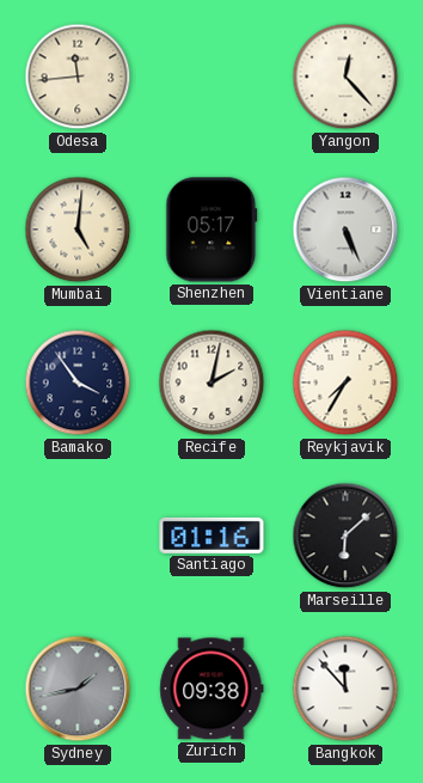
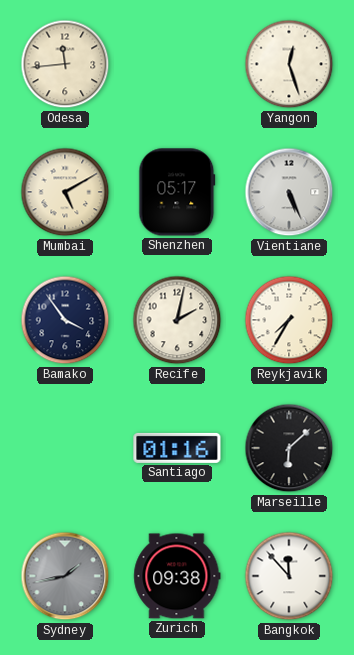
Yangon: 12:23 -> 12:27 (289, 64)
Mumbai: 5:01 -> 5:10 (65, 192)
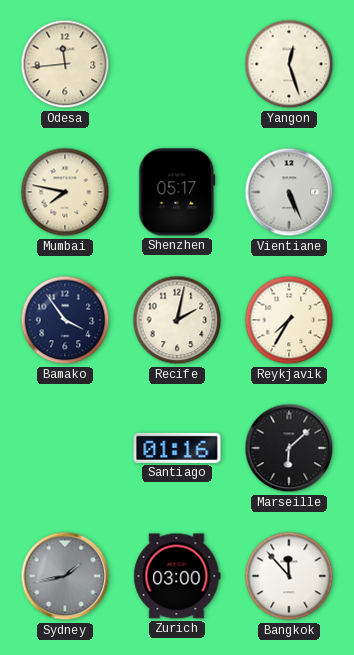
Mumbai: 5:10 -> 7:47 (65, 192)
Zurich: 09:38 -> 03:00 (177, 576)
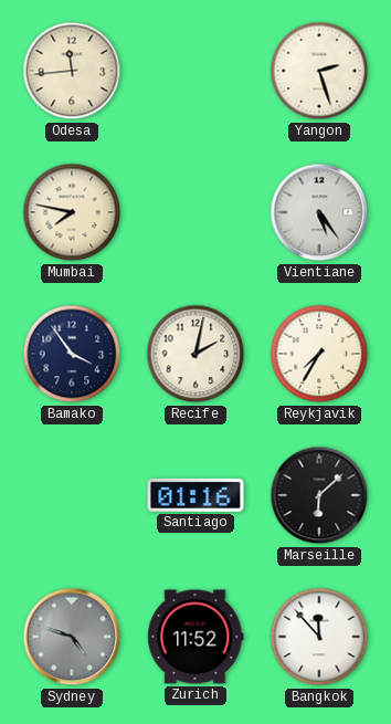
Yangon: 12:27 -> 2:27 (319, 71)
Shenzhen: 05:17 -> none (177, 192)
Vientiane: 5:26 -> 5:24 (319, 212)
Sydney: 1:43 -> 4:48 (72, 637)
Zurich: 03:00 -> 11:52 (196, 637)
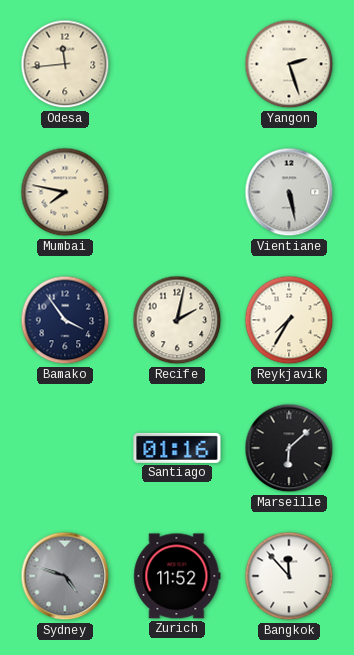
Vientiane: 5:24 -> 5:28 (289, 192)
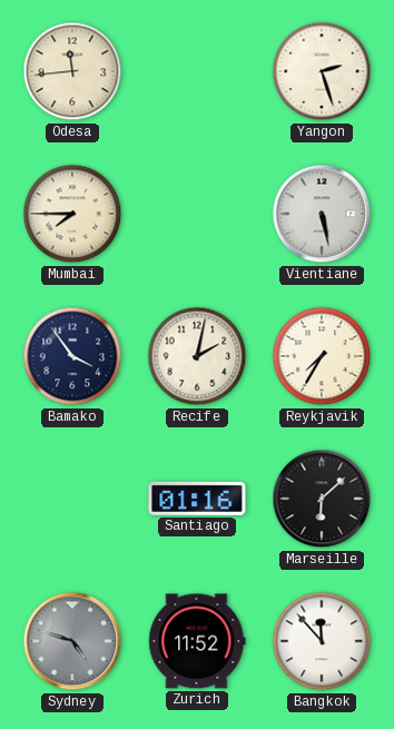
Mumbai: 7:47 -> 7:45 (72, 214)
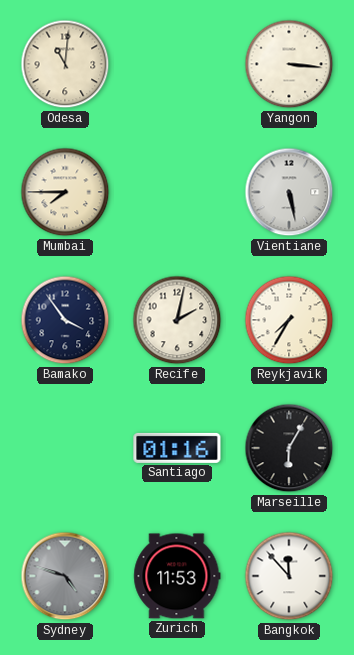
Odesa: 11:44 -> 11:01 (65, 64)
Yangon: 2:27 -> 3:16 (289, 64)
Marseille: 6:08 -> 6:05 (289, 448)
Zurich: 11:52 -> 11:53 (177, 576)
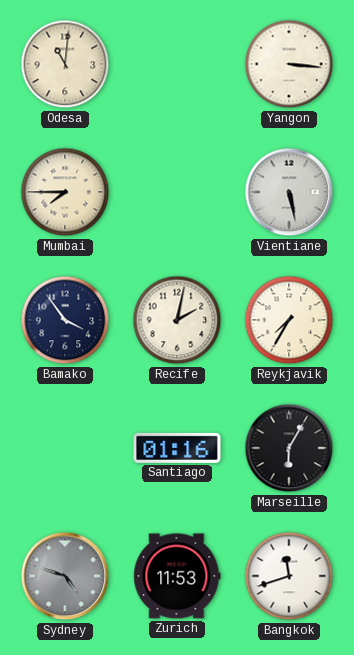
Bangkok: 11:53 -> 11:42 (289, 576)
